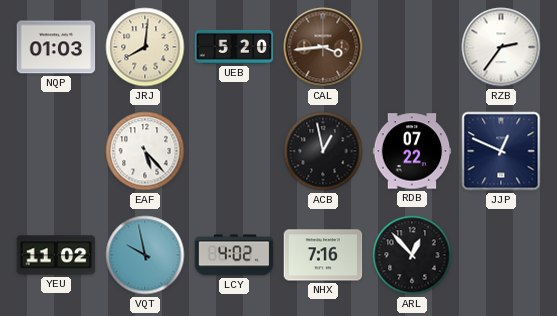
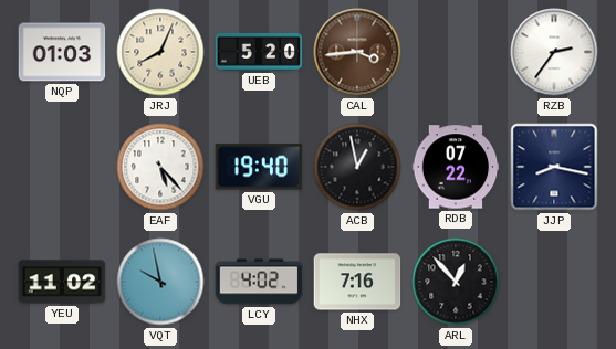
JRJ: 8:01 -> 8:04 (160, 52)
VGU: none -> 19:40 (259, 167)
JJP: 12:49 -> 8:17 (554, 167)
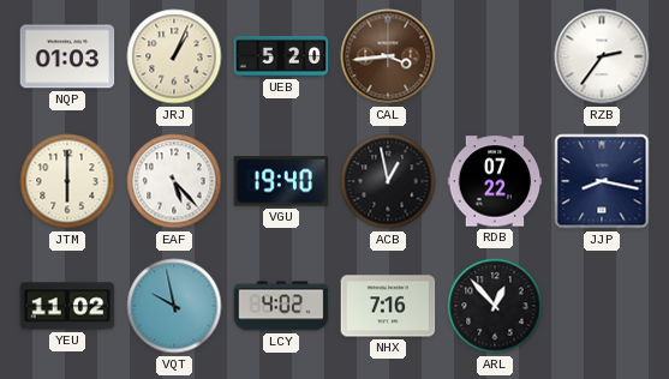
JRJ: 8:04 -> 1:04 (174, 56)
JTM: none -> 6:00 (67, 181)
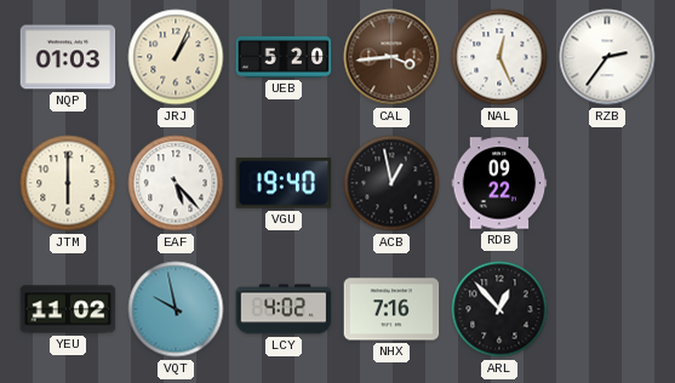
NAL: none -> 12:26 (499, 57)
RDB: 07:22 -> 09:22 (499, 183)
JJP: 8:17 -> none (602, 181)
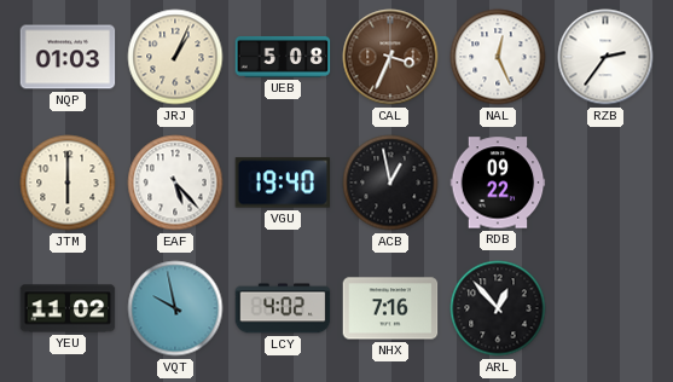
UEB: 5:20 -> 5:08 (283, 57)
CAL: 3:44 -> 3:34 (390, 57)
